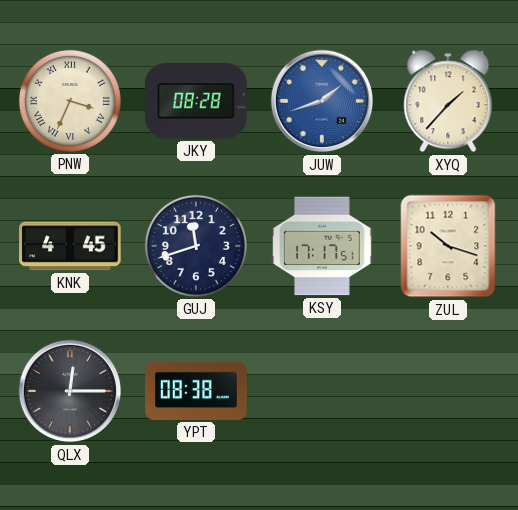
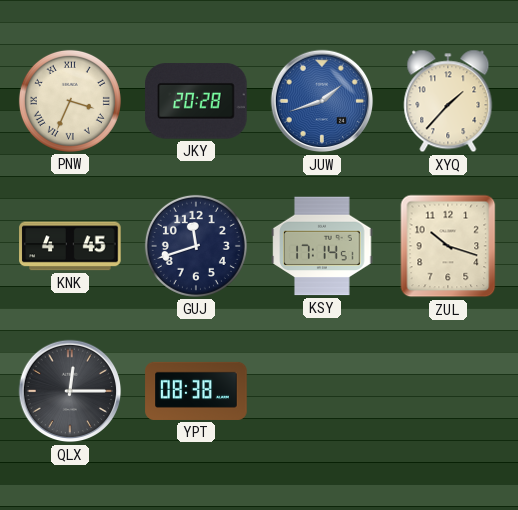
JKY: 08:28 -> 20:28 (196, 101)
KSY: 17:17 -> 17:14 (322, 246)
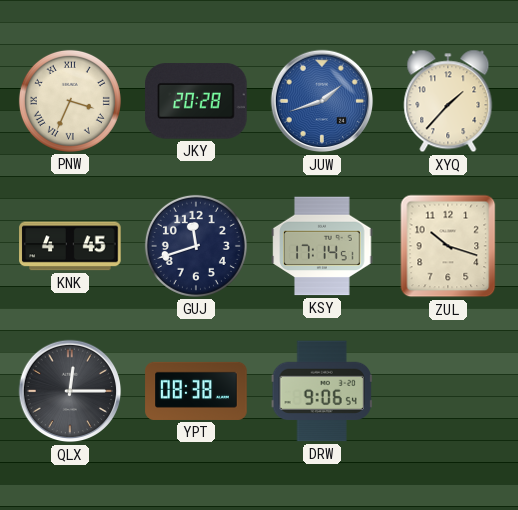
DRW: none -> 9:06 (322, 391)
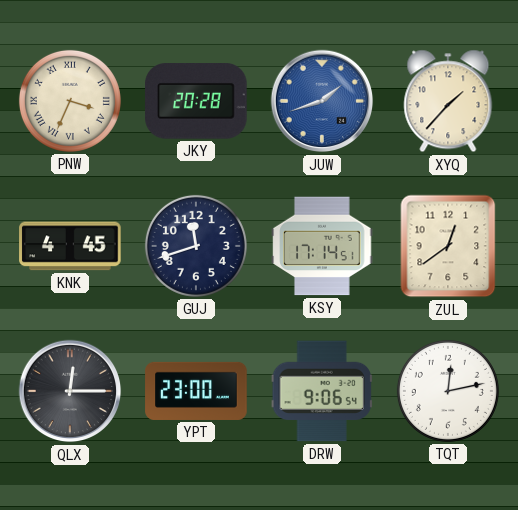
ZUL: 10:18 -> 12:39 (448, 246)
YPT: 08:38 -> 23:00 (196, 391)
TQT: none -> 12:13 (448, 391)
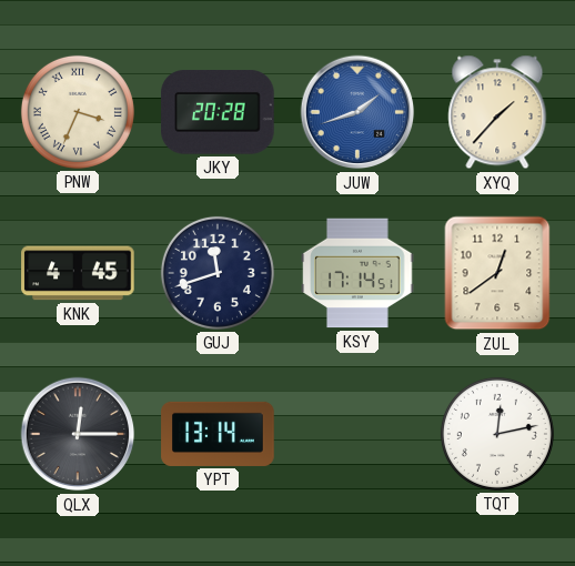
YPT: 23:00 -> 13:14 (218, 434)
DRW: 9:06 -> none (322, 391)
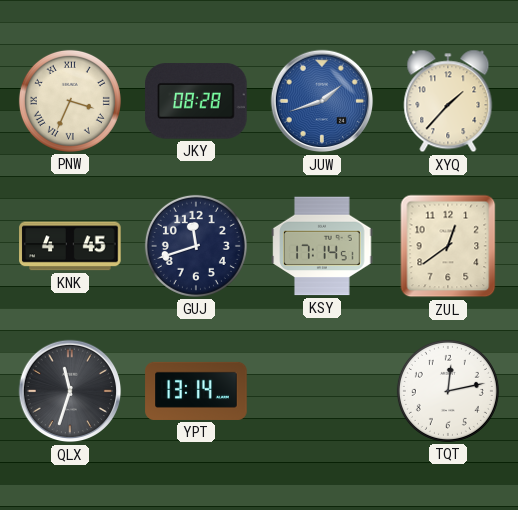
JKY: 20:28 -> 08:28 (196, 101)
QLX: 12:15 -> 11:33 (70, 391)
